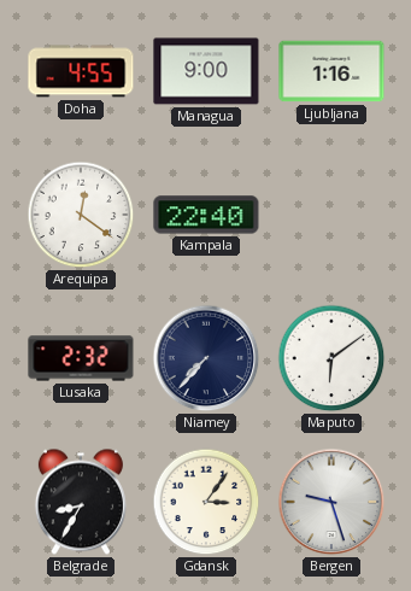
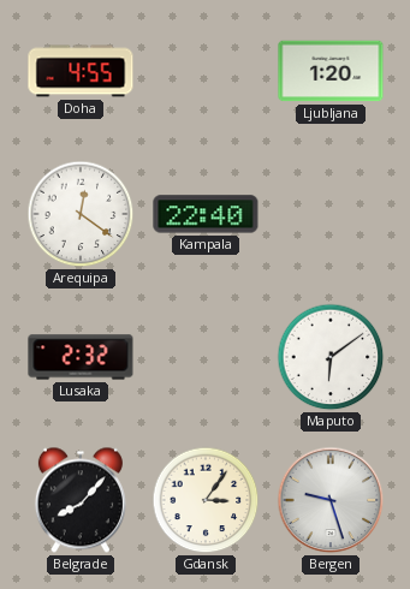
Managua: 9:00 -> none (206, 71)
Ljubljana: 1:16 -> 1:20 (331, 71)
Niamey: 7:37 -> none (206, 358)
Belgrade: 8:35 -> 8:07 (81, 500)
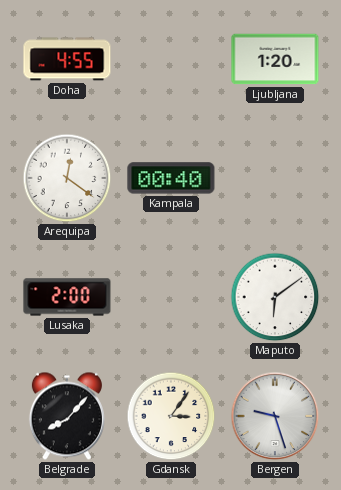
Kampala: 22:40 -> 00:40 (171, 178)
Lusaka: 2:32 -> 2:00 (67, 297)
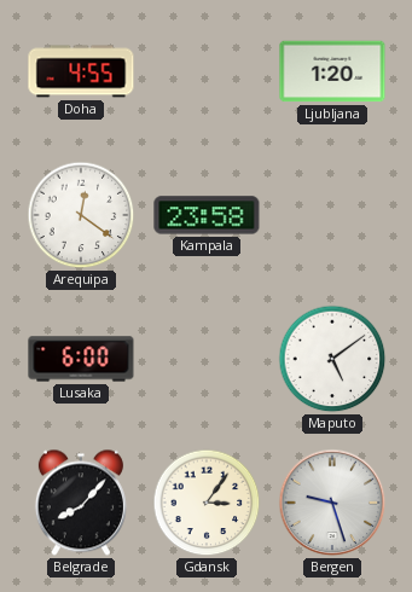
Kampala: 00:40 -> 23:58 (207, 215)
Lusaka: 2:00 -> 6:00 (81, 359)
Maputo: 6:09 -> 5:09 (332, 359)
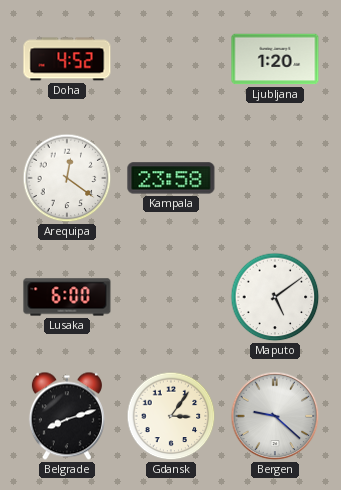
Doha: 4:55 -> 4:52 (67, 59)
Belgrade: 8:07 -> 8:12 (67, 416)
Bergen: 9:27 -> 9:22 (275, 416)
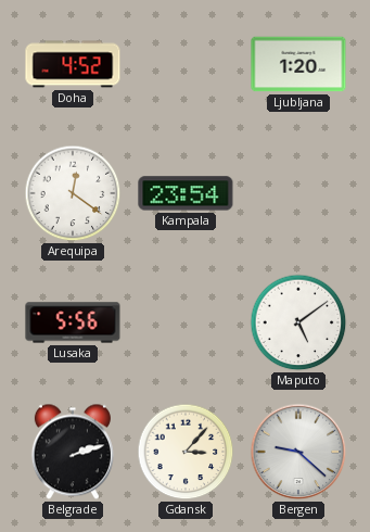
Kampala: 23:58 -> 23:54 (186, 193)
Lusaka: 6:00 -> 5:56 (73, 322)
Belgrade: 8:12 -> 2:12 (73, 452)
Gdansk: 3:06 -> 3:07 (186, 452)
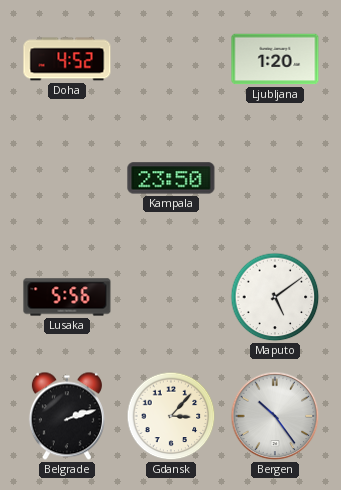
Arequipa: 12:21 -> none (73, 193)
Kampala: 23:54 -> 23:50 (171, 178)
Bergen: 9:22 -> 10:24 (275, 416)
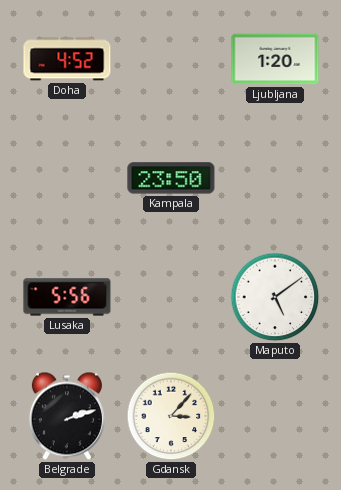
Bergen: 10:24 -> none (275, 416)
